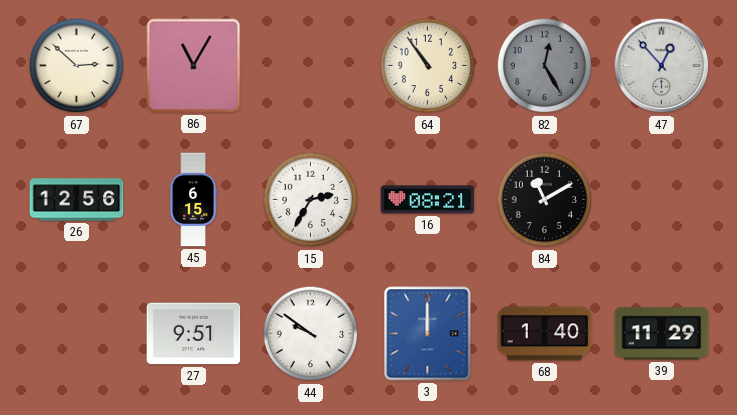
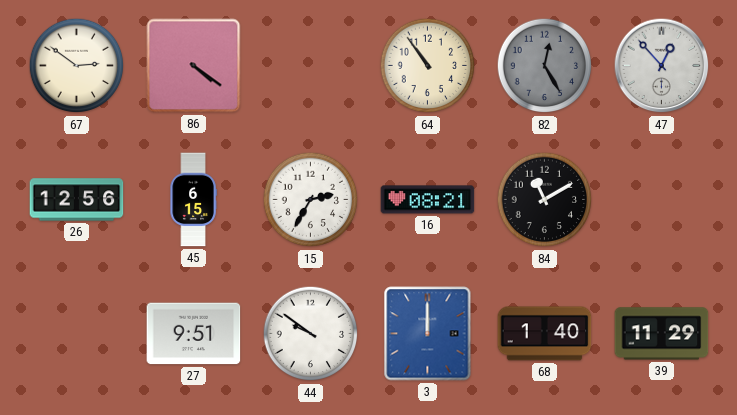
67: 2:52 -> 2:51 (77, 66)
86: 11:05 -> 4:21 (194, 66)
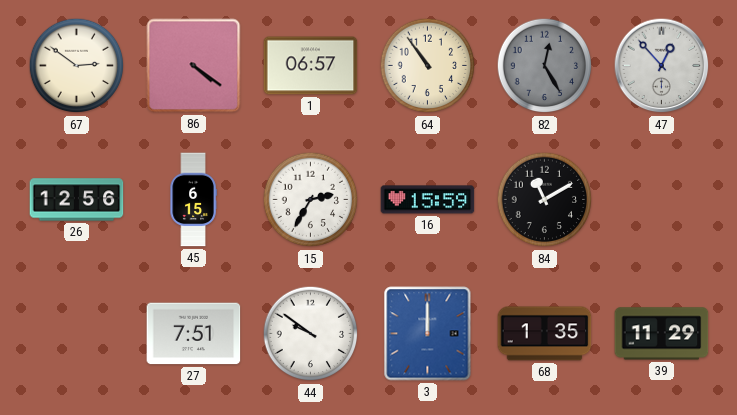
1: none -> 06:57 (311, 66)
16: 08:21 -> 15:59 (428, 200)
27: 9:51 -> 7:51 (194, 334)
68: 1:40 -> 1:35 (545, 334)
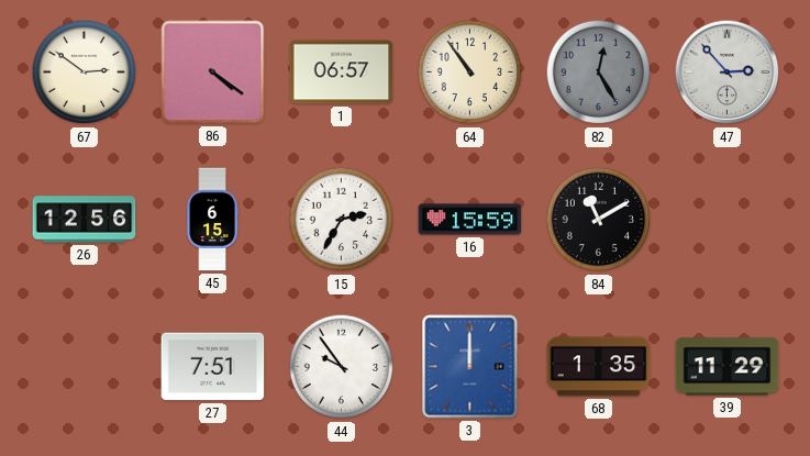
47: 12:53 -> 2:53 (728, 73)
44: 9:51 -> 9:54 (342, 367)
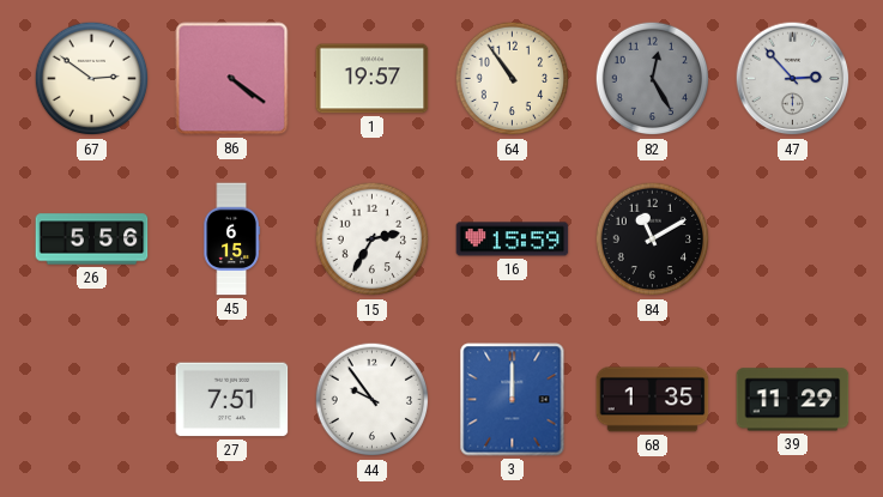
1: 06:57 -> 19:57 (373, 79)
26: 12:56 -> 5:56 (92, 240)
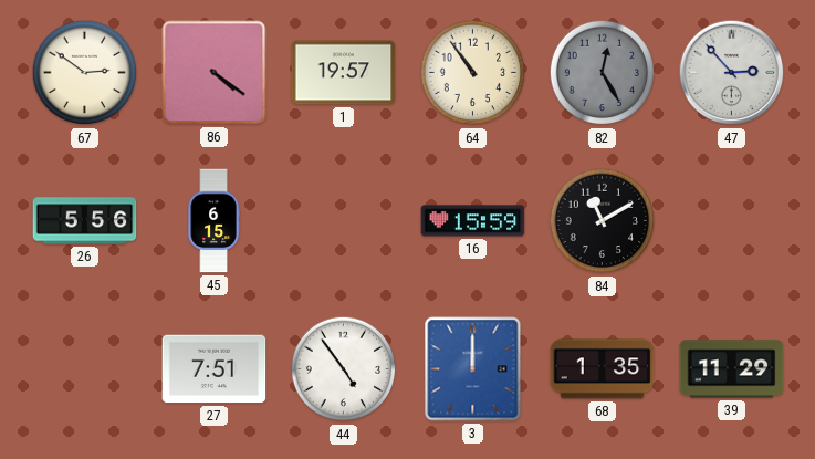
15: 2:35 -> none (373, 240)
44: 9:54 -> 4:54 (344, 369)
